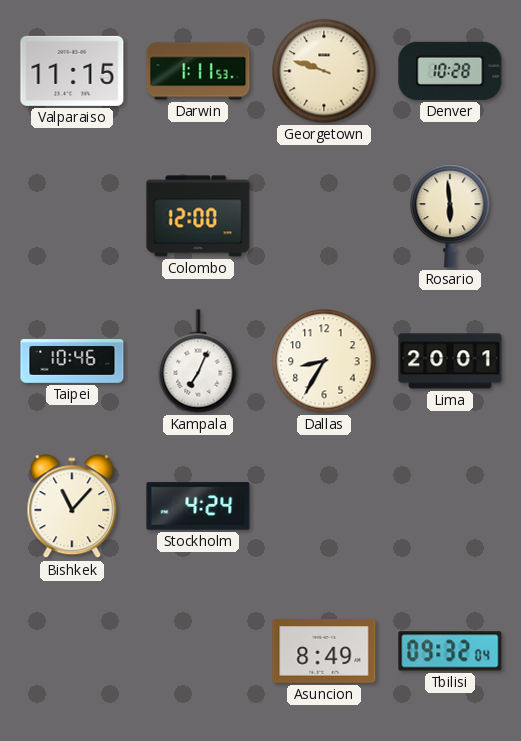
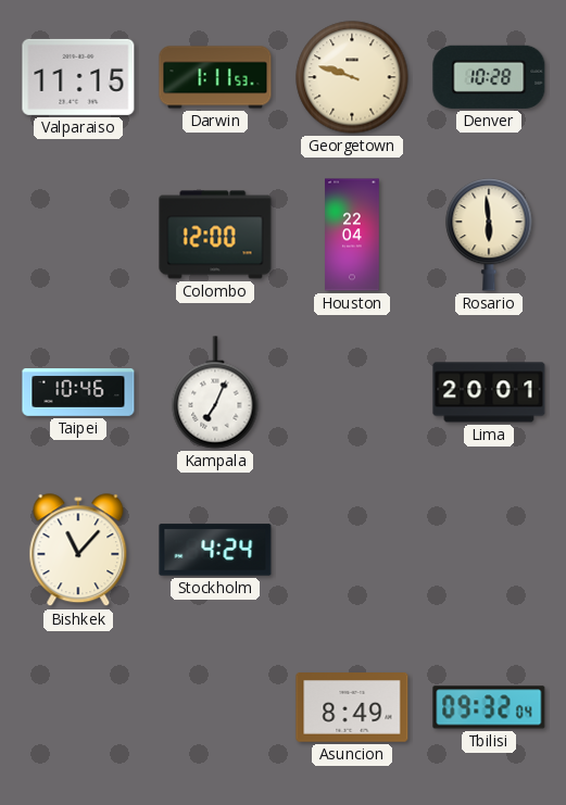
Houston: none -> 22:04 (352, 235)
Dallas: 8:35 -> none (324, 361)
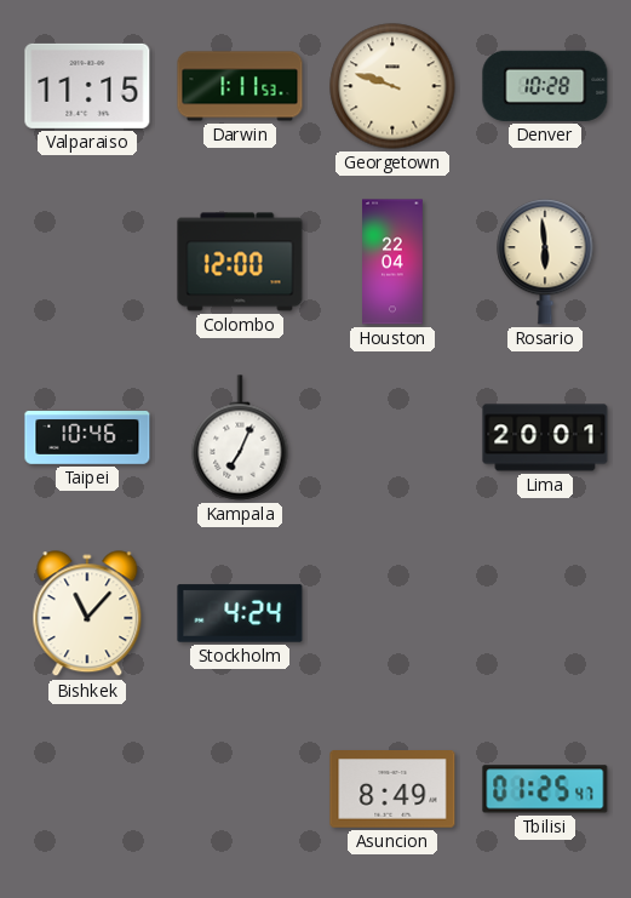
Tbilisi: 09:32 -> 01:25 (545, 789)
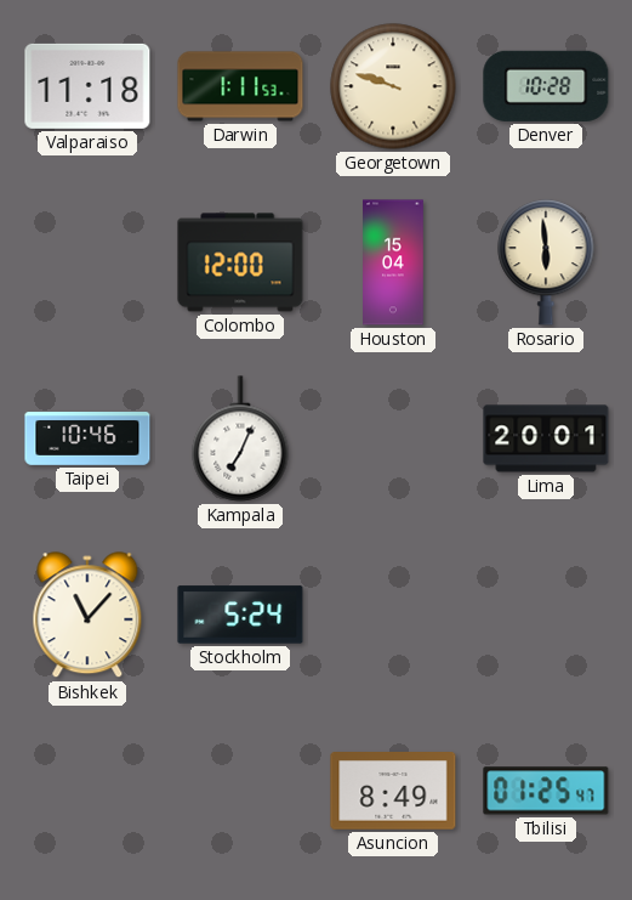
Valparaiso: 11:15 -> 11:18 (87, 86)
Houston: 22:04 -> 15:04 (393, 262)
Stockholm: 4:24 -> 5:24 (240, 615)
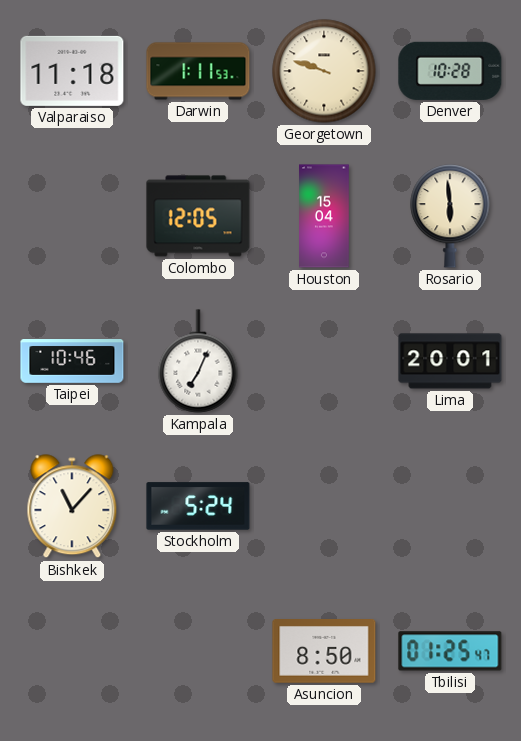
Colombo: 12:00 -> 12:05 (198, 216)
Asuncion: 8:49 -> 8:50 (324, 651)
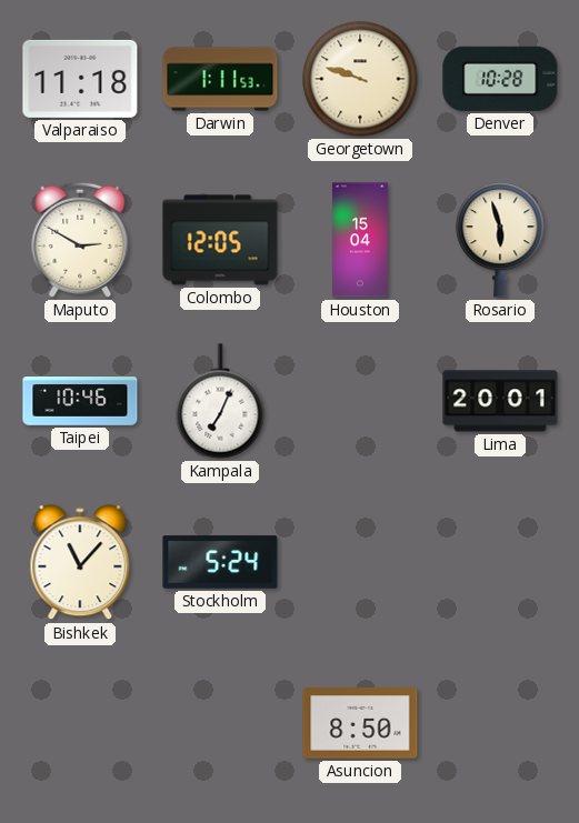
Maputo: none -> 2:50 (80, 240)
Rosario: 5:59 -> 5:57 (500, 241)
Tbilisi: 01:25 -> none (450, 651)
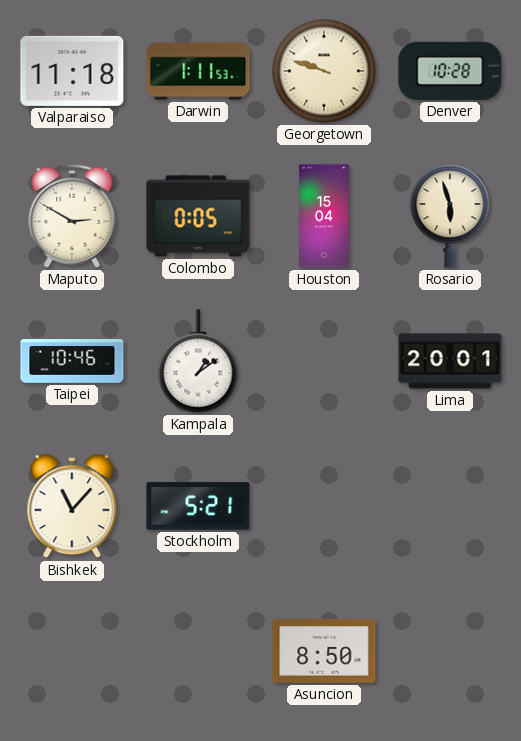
Colombo: 12:05 -> 0:05 (198, 216)
Kampala: 7:04 -> 1:09 (198, 361)
Stockholm: 5:24 -> 5:21 (198, 506)
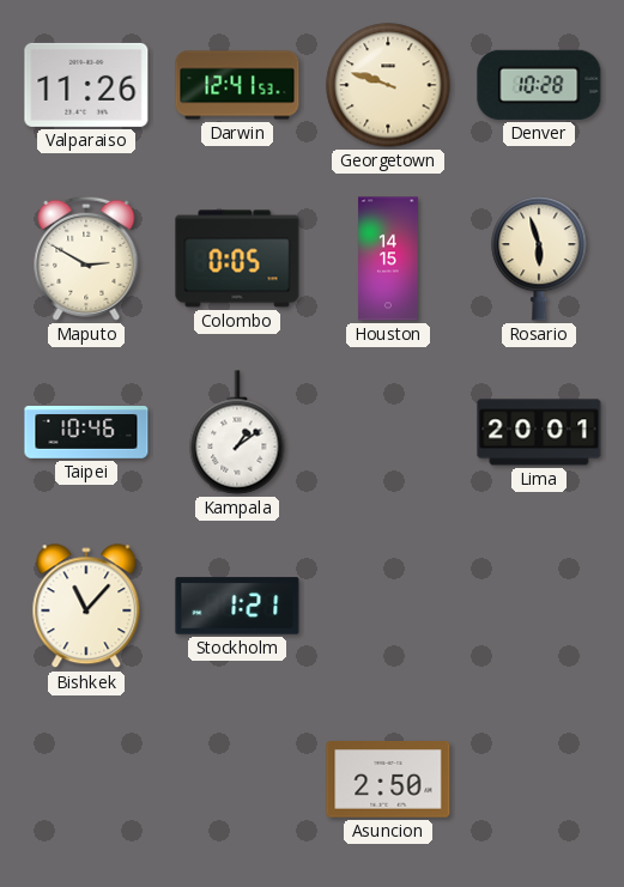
Valparaiso: 11:18 -> 11:26 (86, 85)
Darwin: 1:11 -> 12:41 (237, 85)
Houston: 15:04 -> 14:15 (388, 259)
Stockholm: 5:21 -> 1:21 (237, 606)
Asuncion: 8:50 -> 2:50 (388, 779)
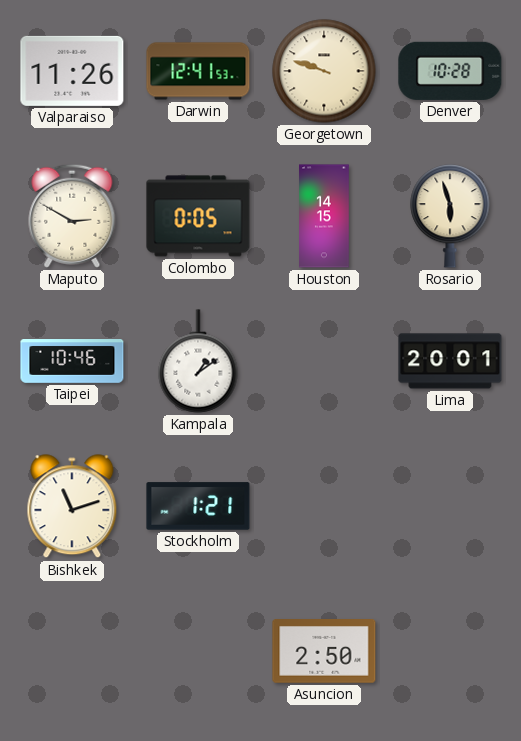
Bishkek: 11:07 -> 11:12 (72, 507)
